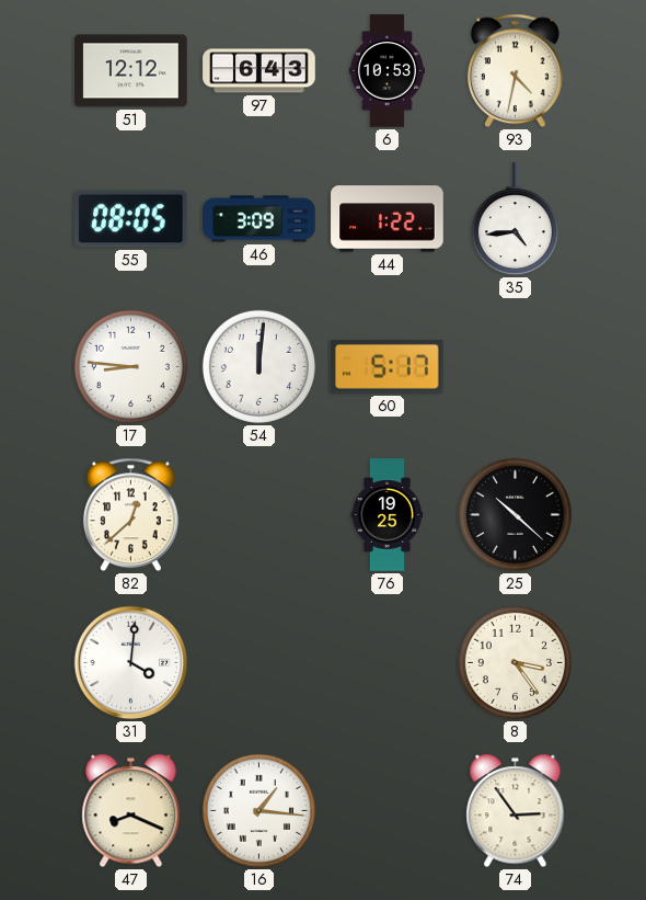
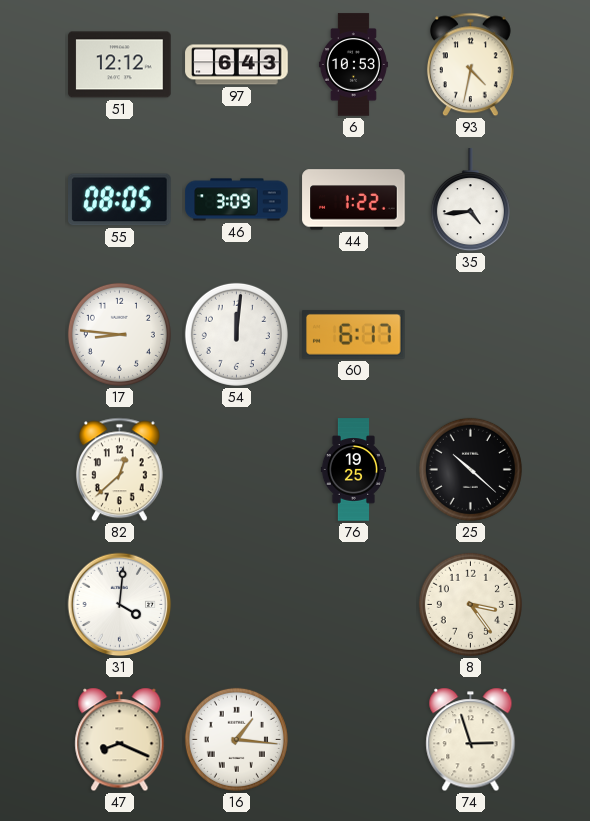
60: 5:17 -> 6:17 (354, 334)
74: 2:54 -> 2:57 (471, 740)
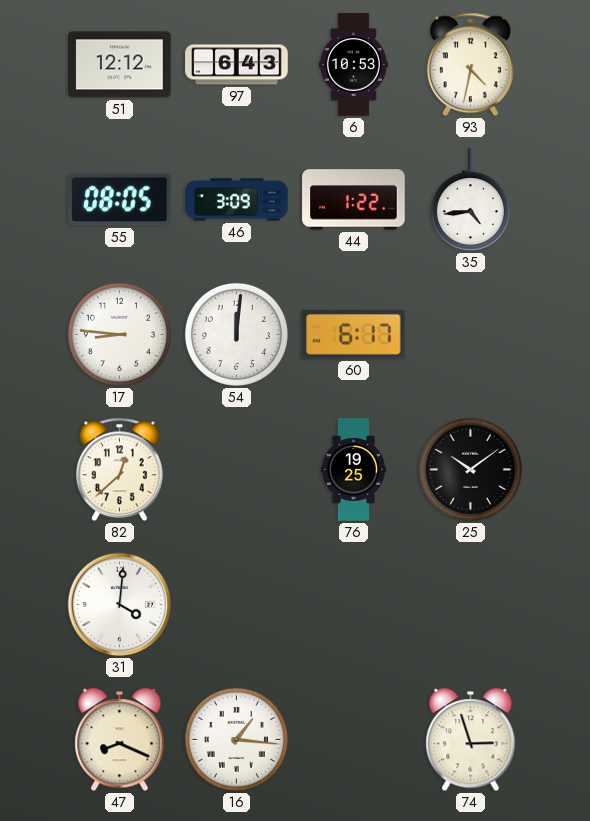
25: 10:22 -> 10:09 (470, 469)
8: 3:24 -> none (470, 604)
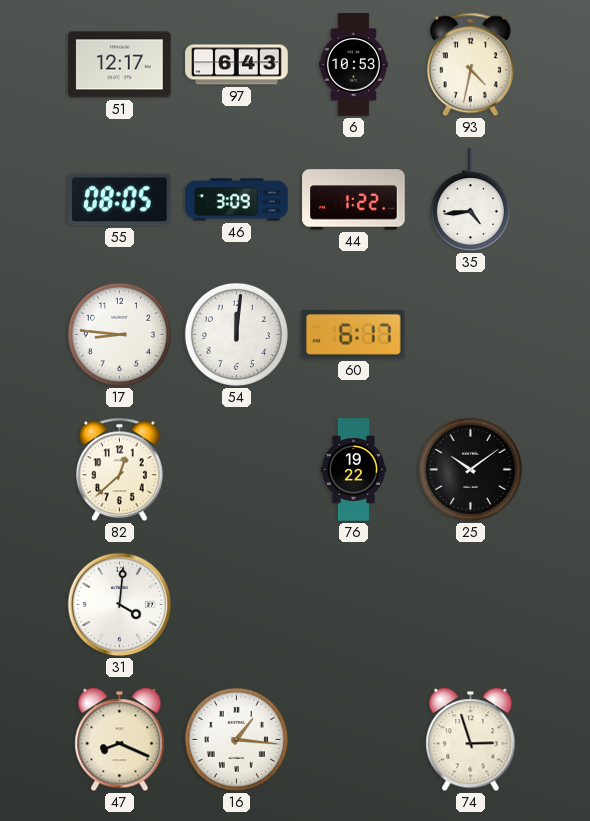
51: 12:12 -> 12:17 (120, 65)
76: 19:25 -> 19:22 (354, 470)
